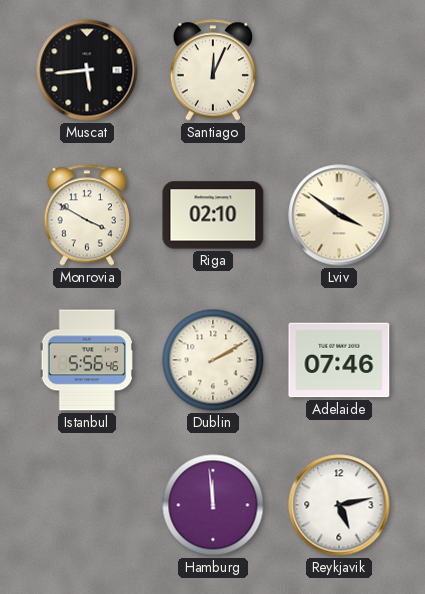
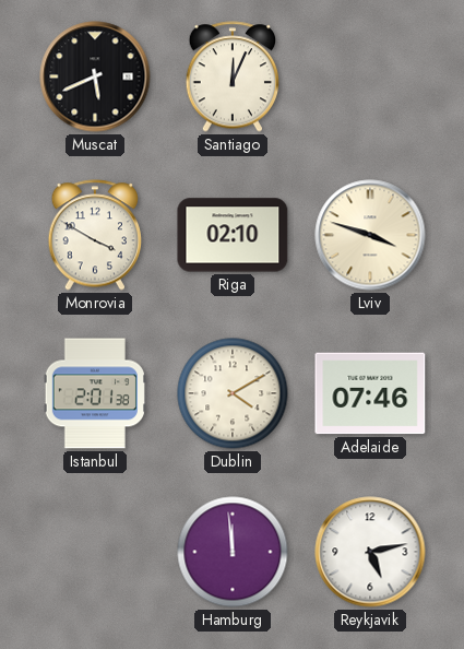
Muscat: 5:44 -> 5:41 (95, 76)
Lviv: 3:51 -> 3:48 (370, 235)
Istanbul: 5:56 -> 2:01 (95, 393)
Dublin: 2:10 -> 4:10 (233, 393)
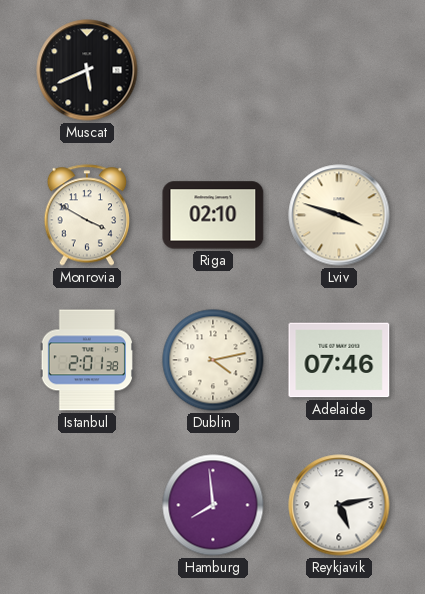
Santiago: 12:04 -> none (231, 76)
Dublin: 4:10 -> 4:13 (213, 360)
Hamburg: 11:59 -> 7:59 (213, 505)
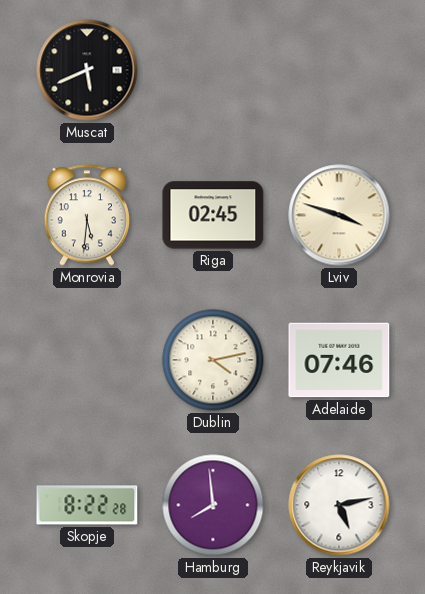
Monrovia: 3:50 -> 5:31 (86, 215)
Riga: 02:10 -> 02:45 (213, 215)
Istanbul: 2:01 -> none (87, 360)
Skopje: none -> 8:22 (87, 505)
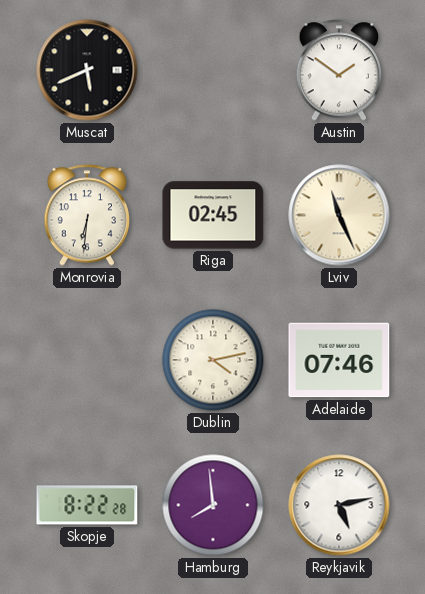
Austin: none -> 1:51 (338, 70)
Monrovia: 5:31 -> 6:31 (86, 215)
Lviv: 3:48 -> 11:26 (339, 215)
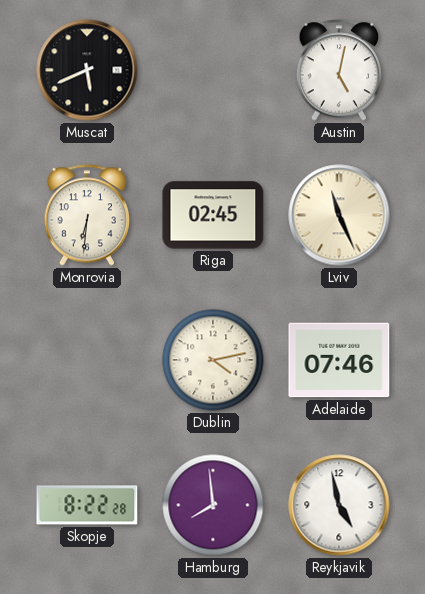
Austin: 1:51 -> 5:02 (338, 70)
Reykjavik: 5:13 -> 4:58 (339, 505)
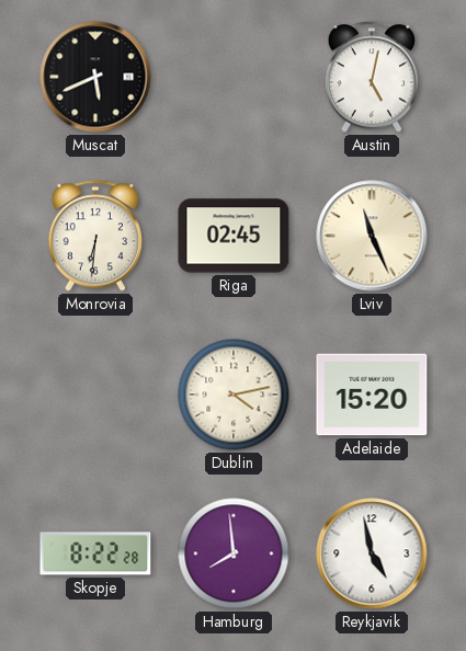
Adelaide: 07:46 -> 15:20 (372, 395)
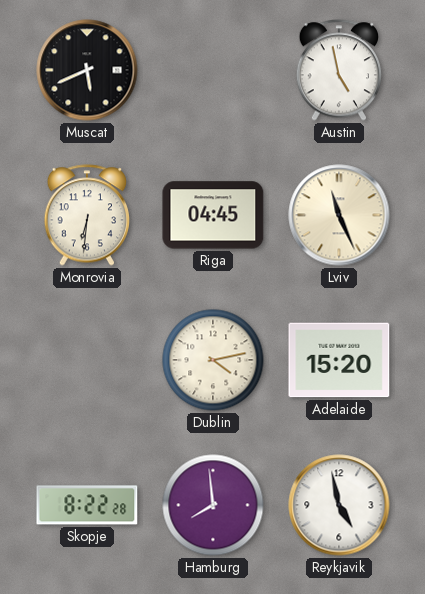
Austin: 5:02 -> 4:58 (338, 70)
Riga: 02:45 -> 04:45 (213, 215)
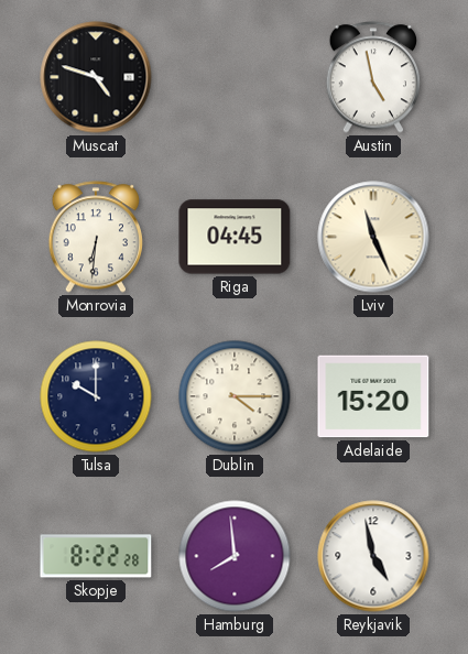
Muscat: 5:41 -> 4:48 (96, 77)
Tulsa: none -> 10:00 (96, 396)
Dublin: 4:13 -> 4:15 (235, 396)
